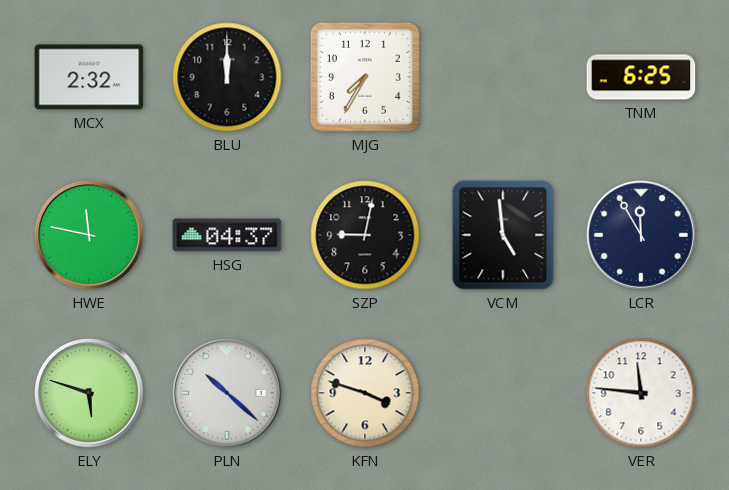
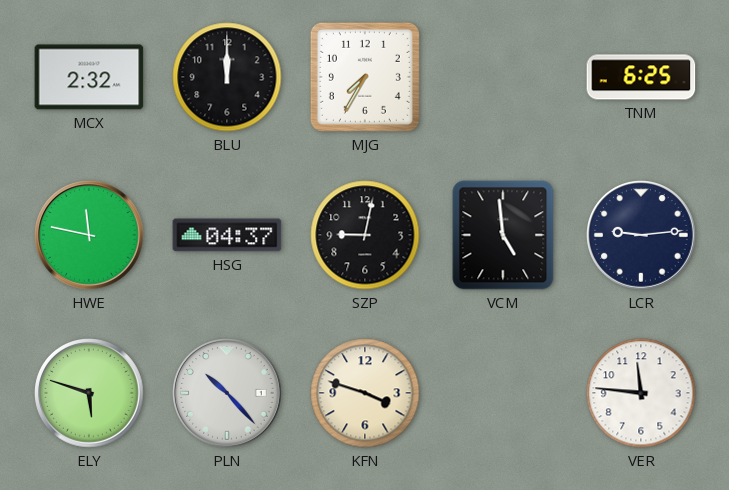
LCR: 11:55 -> 9:14 (642, 236)
PLN: 10:22 -> 10:23 (228, 394)
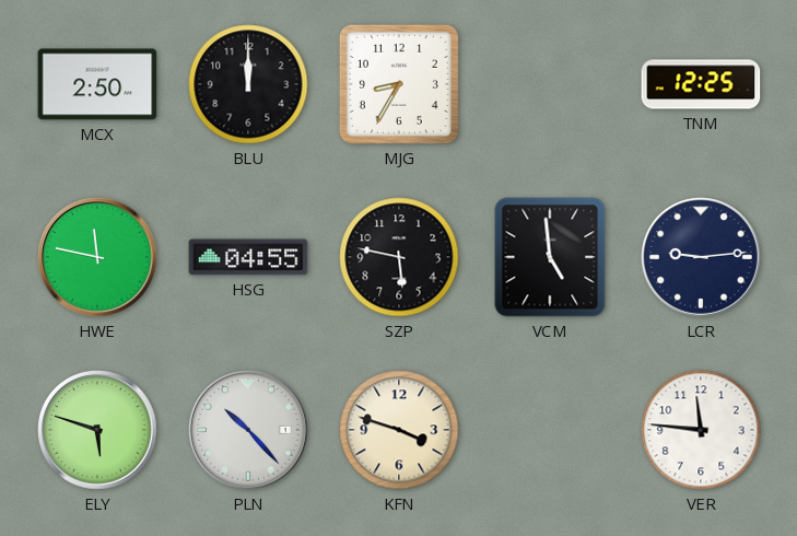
MCX: 2:32 -> 2:50 (97, 84)
MJG: 7:35 -> 8:35 (399, 84)
TNM: 6:25 -> 12:25 (701, 84)
HSG: 04:37 -> 04:55 (248, 257)
SZP: 9:02 -> 5:47 (399, 257)
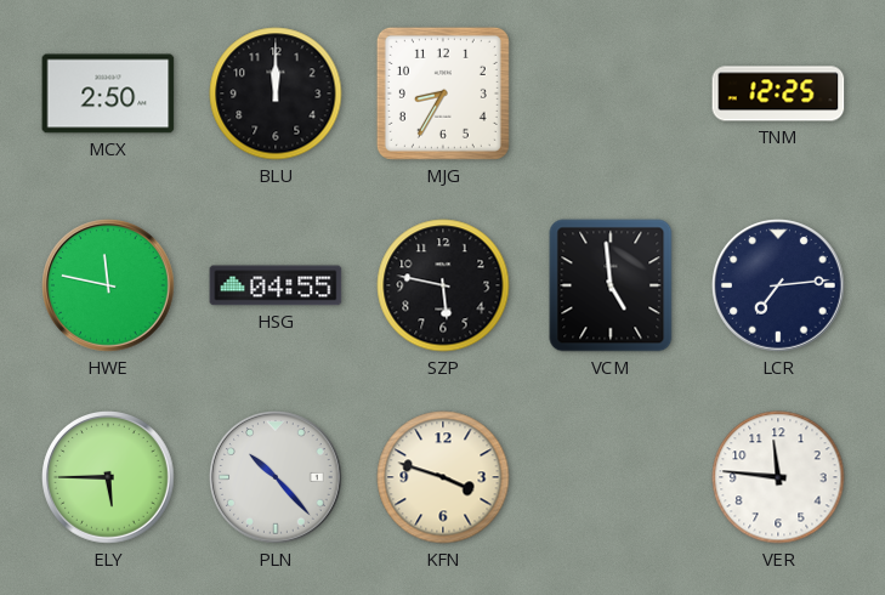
LCR: 9:14 -> 7:14 (779, 287)
ELY: 5:48 -> 5:45 (109, 478)
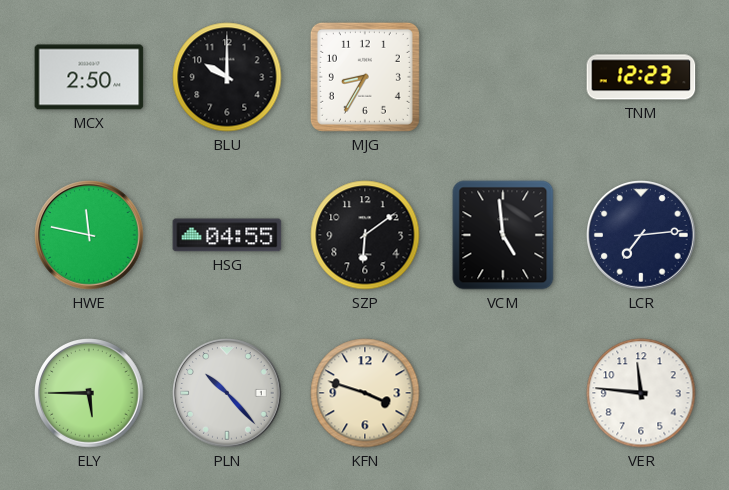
BLU: 12:00 -> 10:00 (227, 77)
TNM: 12:25 -> 12:23 (641, 77)
SZP: 5:47 -> 6:09 (365, 235)
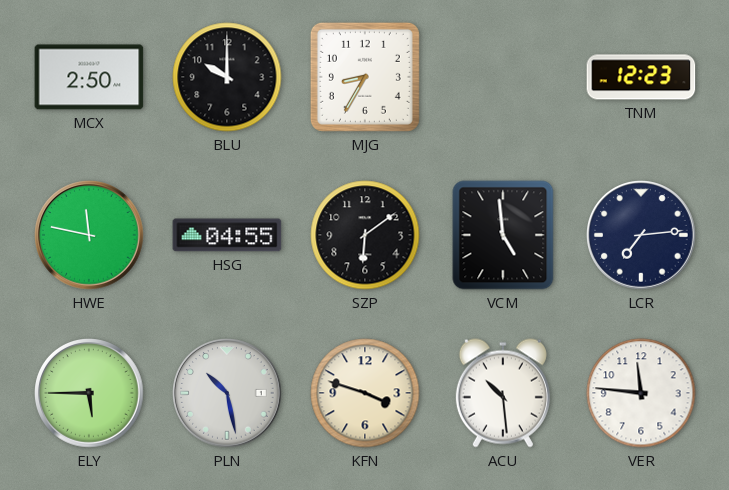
PLN: 10:23 -> 10:28 (228, 394)
ACU: none -> 10:29 (503, 393)
